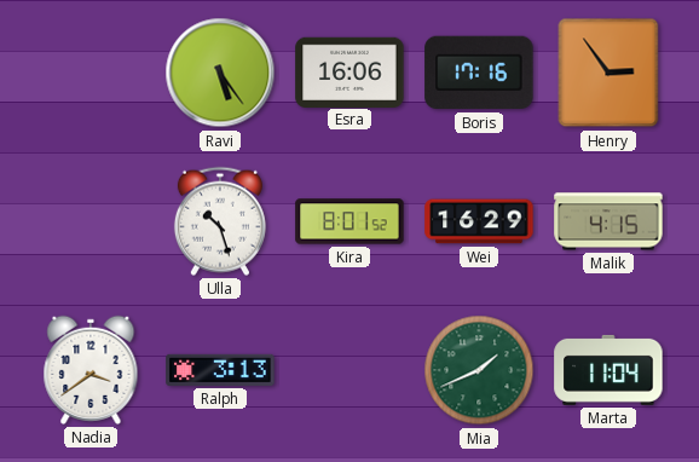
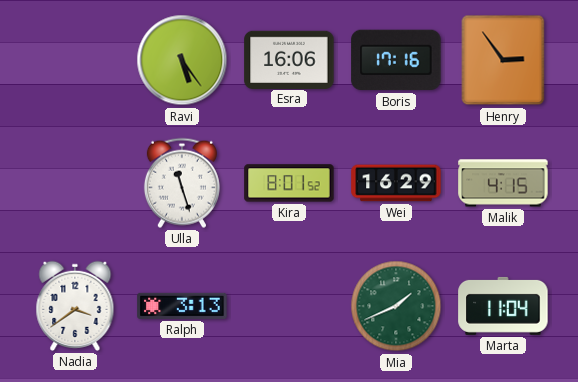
Ulla: 10:27 -> 11:27 (182, 183)
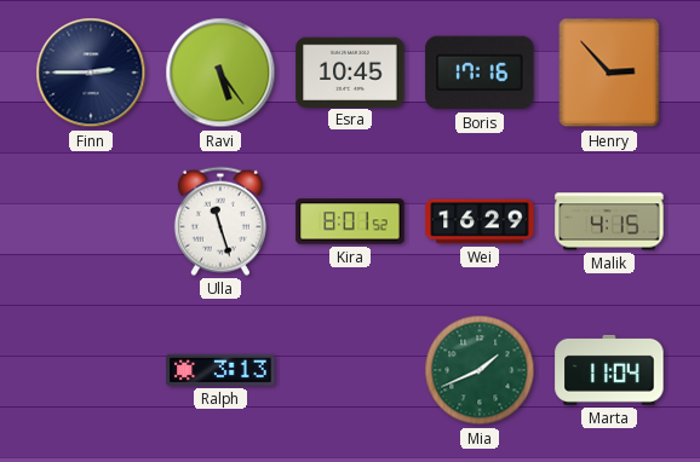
Finn: none -> 2:45 (91, 73)
Esra: 16:06 -> 10:45 (350, 71)
Henry: 2:54 -> 2:53 (609, 73)
Nadia: 3:39 -> none (75, 306)
